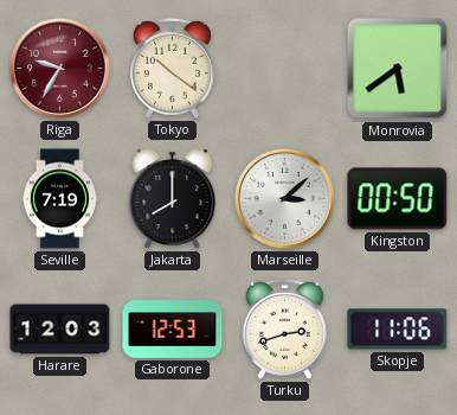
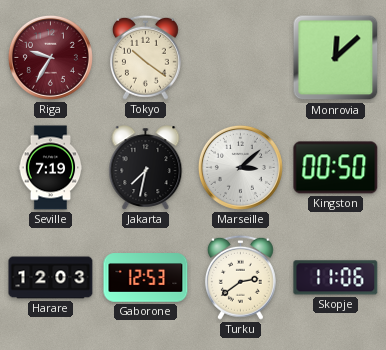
Monrovia: 5:39 -> 12:08 (336, 58)
Jakarta: 8:00 -> 7:32 (146, 168)
Turku: 2:42 -> 2:39 (240, 277)
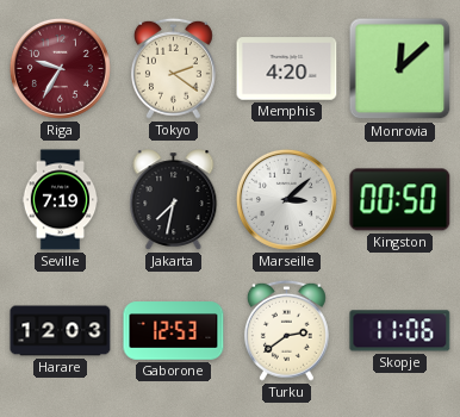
Tokyo: 10:21 -> 2:21 (173, 68)
Memphis: none -> 4:20 (287, 69)
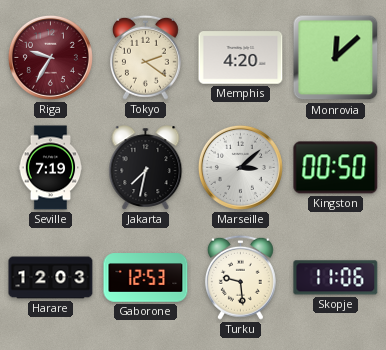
Turku: 2:39 -> 9:29 (240, 277)
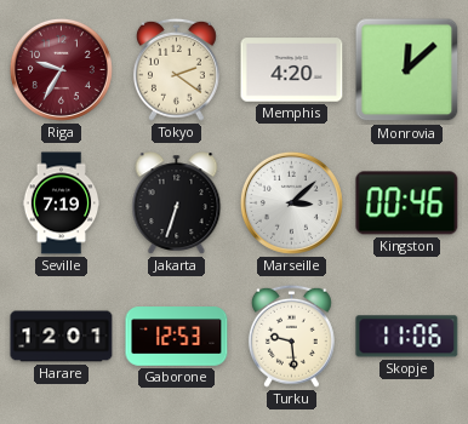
Jakarta: 7:32 -> 6:33 (177, 204)
Kingston: 00:50 -> 00:46 (407, 204)
Harare: 12:03 -> 12:01 (62, 337)
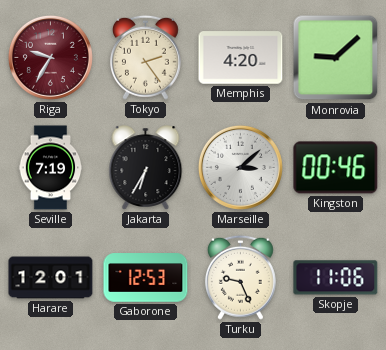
Tokyo: 2:21 -> 2:24 (145, 57)
Monrovia: 12:08 -> 9:08 (336, 58)
Jakarta: 6:33 -> 6:35 (146, 168)
Turku: 9:29 -> 9:26 (240, 277)
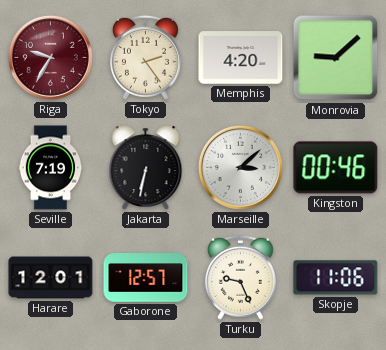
Jakarta: 6:35 -> 6:32 (146, 168)
Gaborone: 12:53 -> 12:57 (146, 278)
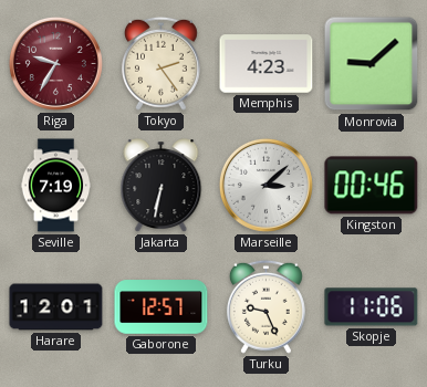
Memphis: 4:20 -> 4:23 (267, 64)
